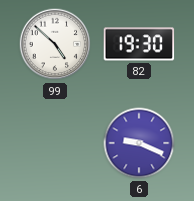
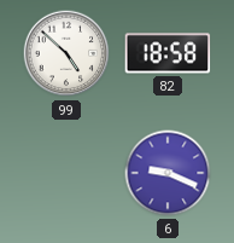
82: 19:30 -> 18:58 (168, 53)
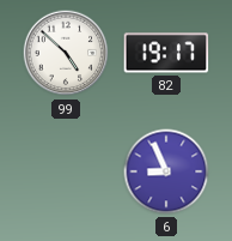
82: 18:58 -> 19:17 (166, 53)
6: 9:19 -> 8:56 (166, 171)
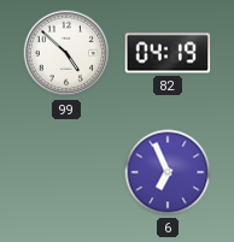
82: 19:17 -> 04:19 (168, 53)
6: 8:56 -> 6:56 (168, 172)
